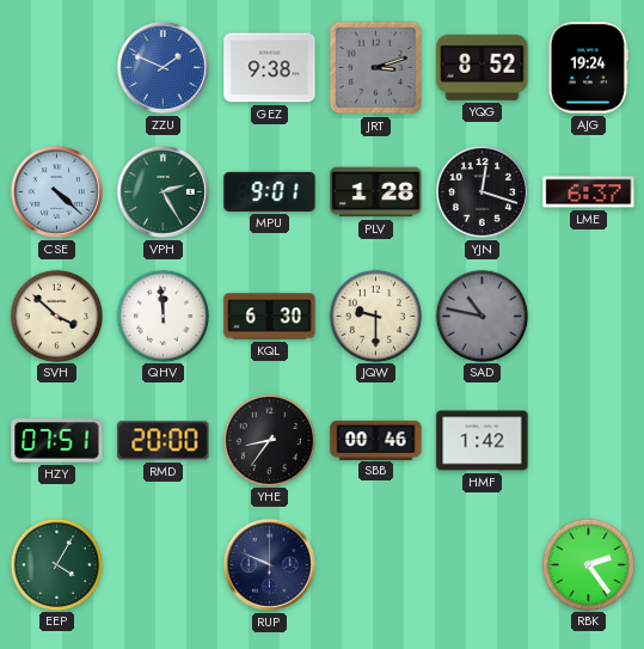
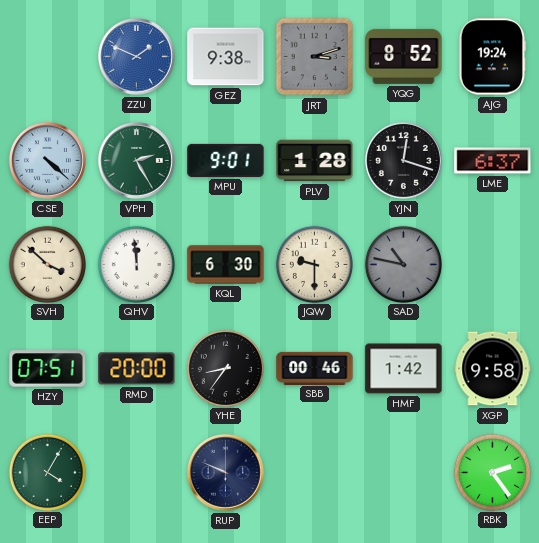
XGP: none -> 9:58 (493, 369)
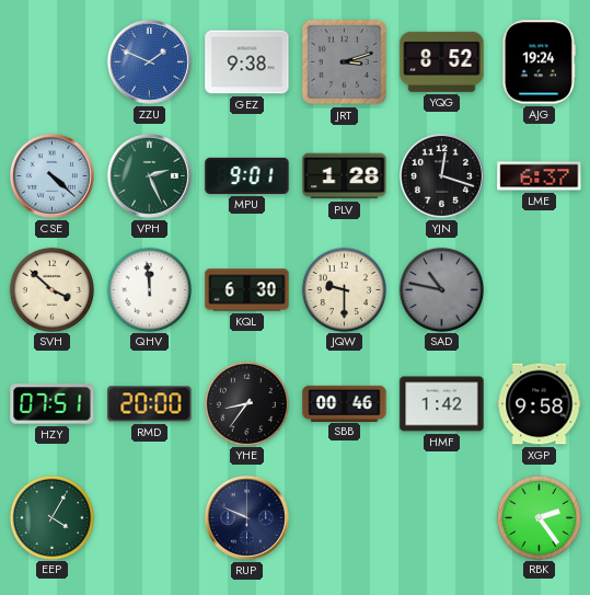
VPH: 2:25 -> 2:26 (149, 175)
